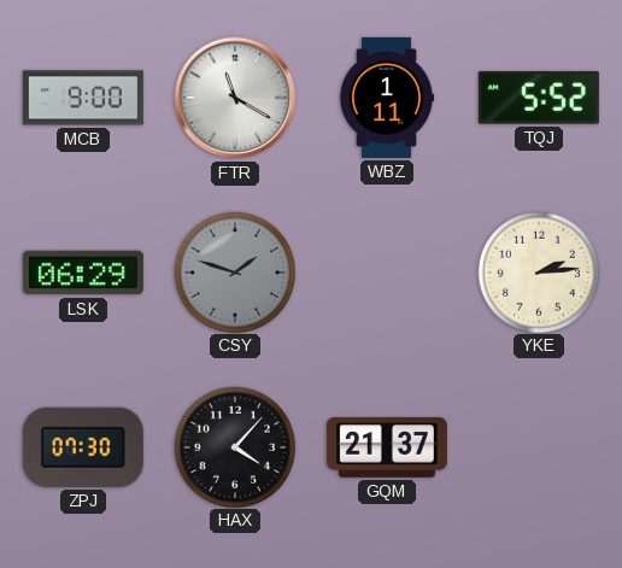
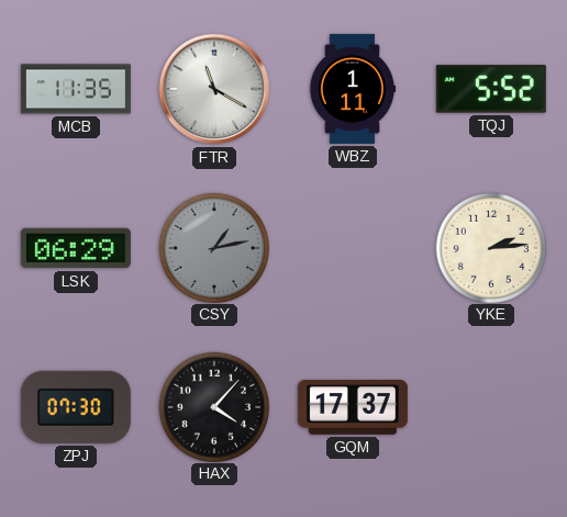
MCB: 9:00 -> 11:35 (76, 89)
CSY: 1:48 -> 1:13 (213, 247)
GQM: 21:37 -> 17:37 (353, 408)
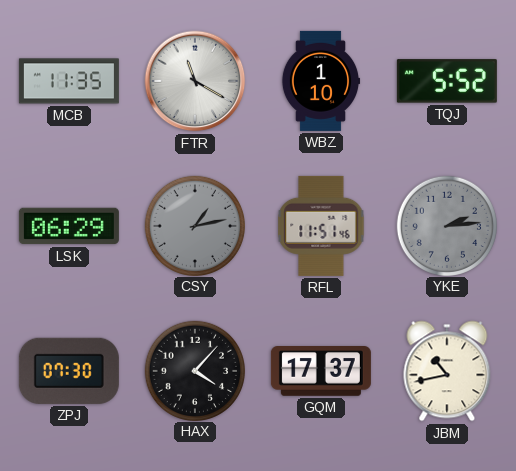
WBZ: 1:11 -> 1:10 (321, 81)
RFL: none -> 11:51 (321, 226)
YKE dial: cream -> grey (446, 225)
JBM: none -> 10:43 (447, 371)
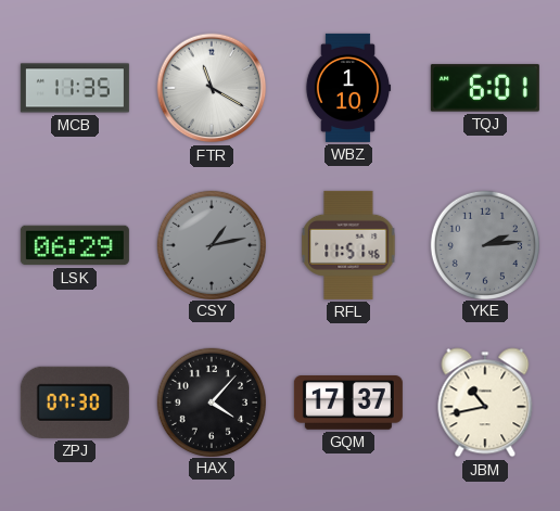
TQJ: 5:52 -> 6:01 (485, 88)
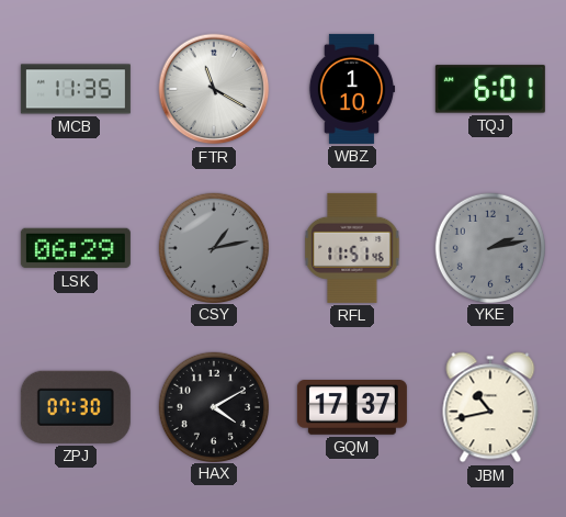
YKE: 2:14 -> 2:13 (489, 247)
HAX: 4:07 -> 4:10 (213, 406)
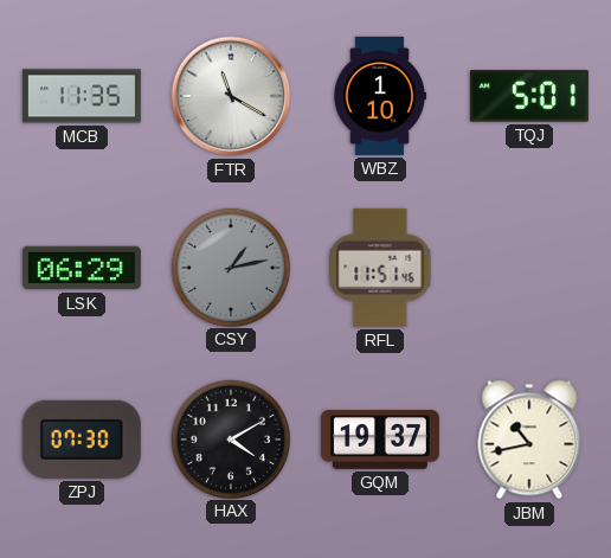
TQJ: 6:01 -> 5:01 (529, 96)
YKE: 2:13 -> none (489, 247)
GQM: 17:37 -> 19:37 (380, 441)
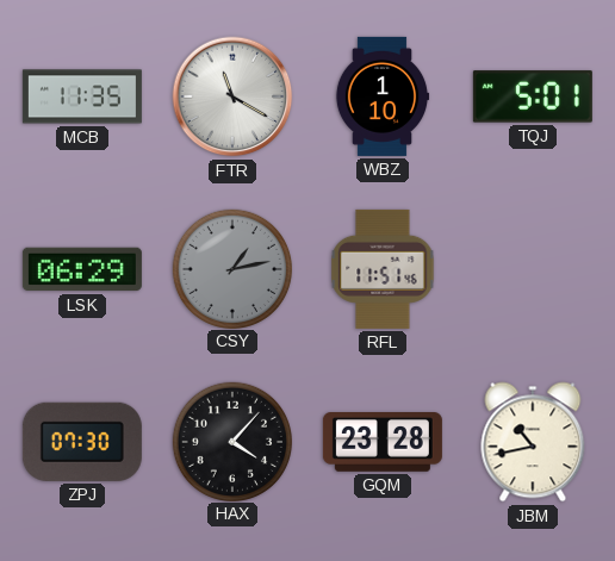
HAX: 4:10 -> 4:07 (231, 441)
GQM: 19:37 -> 23:28 (383, 443)
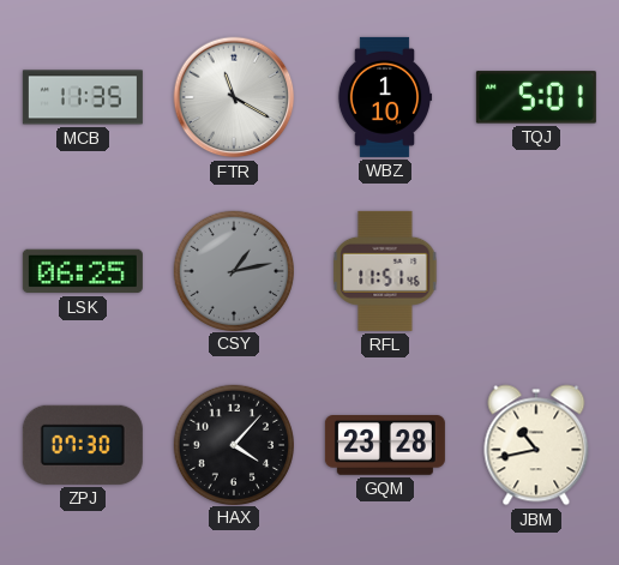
LSK: 06:29 -> 06:25 (83, 271)
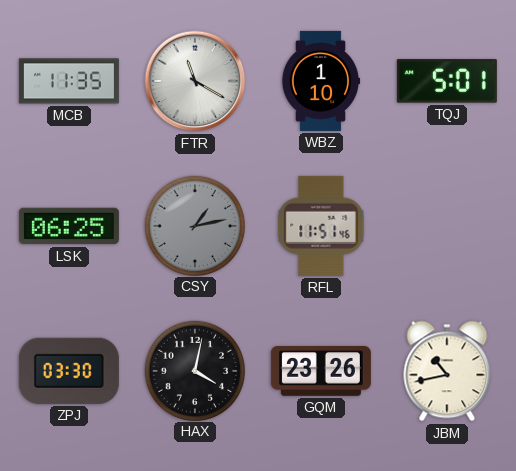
ZPJ: 07:30 -> 03:30 (69, 371)
HAX: 4:07 -> 4:02 (194, 370)
GQM: 23:28 -> 23:26 (321, 372)
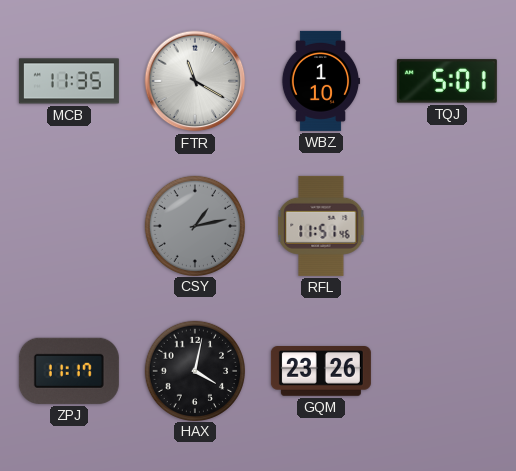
LSK: 06:25 -> none (69, 226)
ZPJ: 03:30 -> 11:17 (69, 371)
JBM: 10:43 -> none (447, 371)
